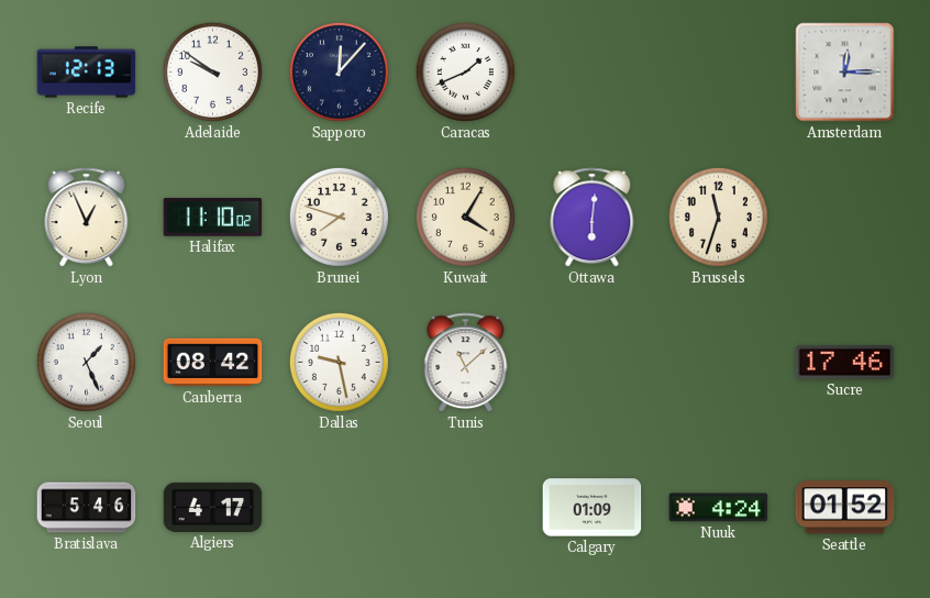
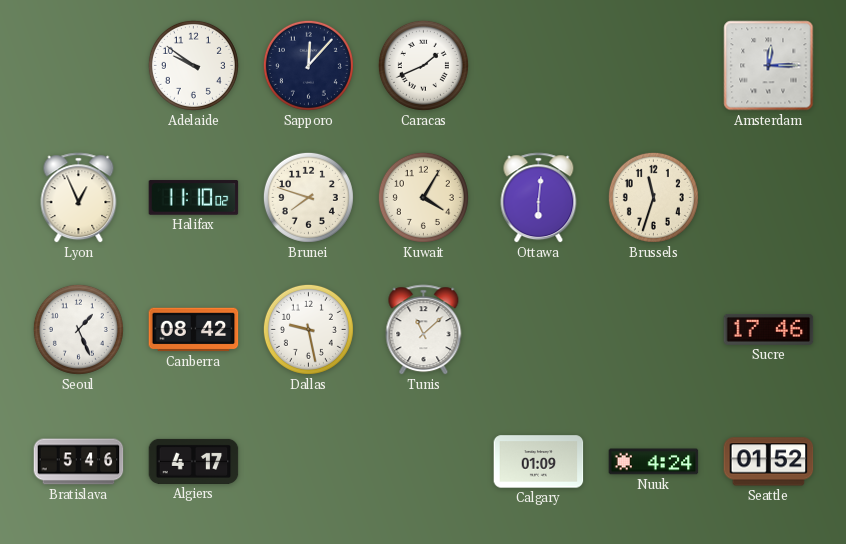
Recife: 12:13 -> none (87, 73)
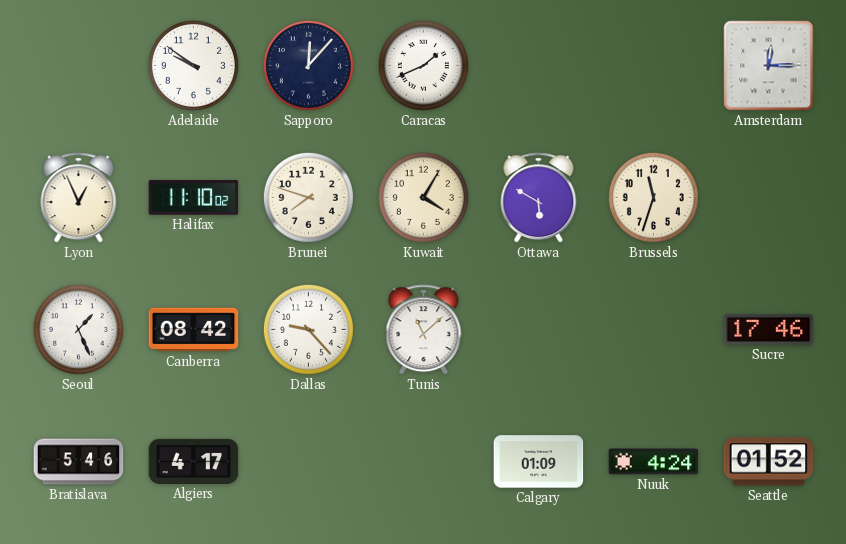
Ottawa: 6:01 -> 5:50 (539, 198)
Dallas: 9:28 -> 9:23 (308, 329)
